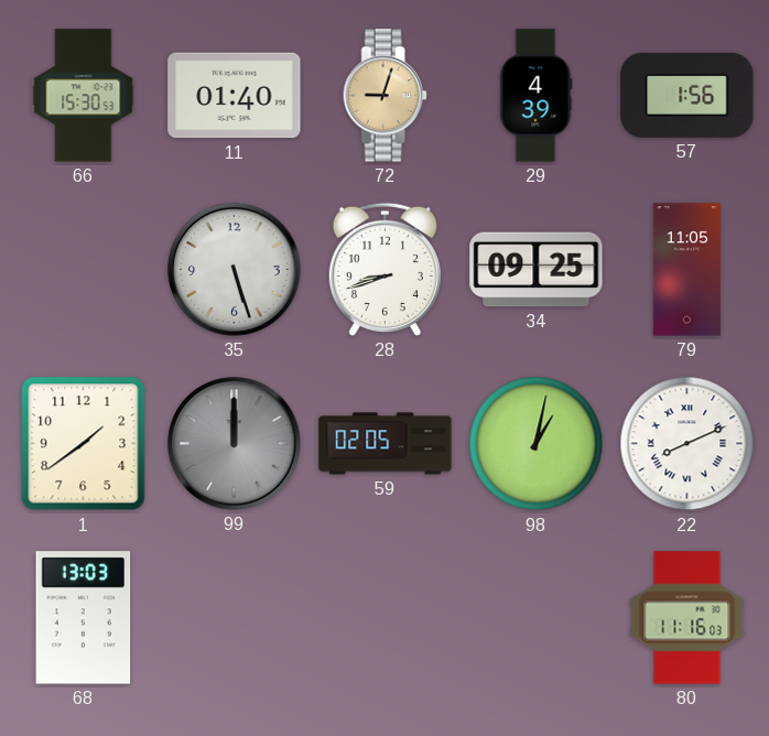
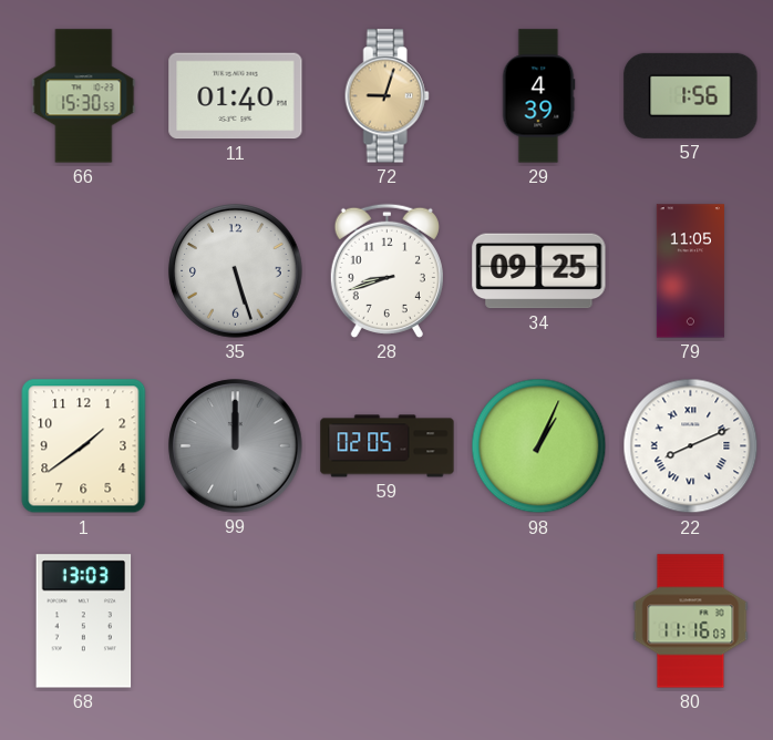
98: 1:02 -> 1:04 (539, 446)
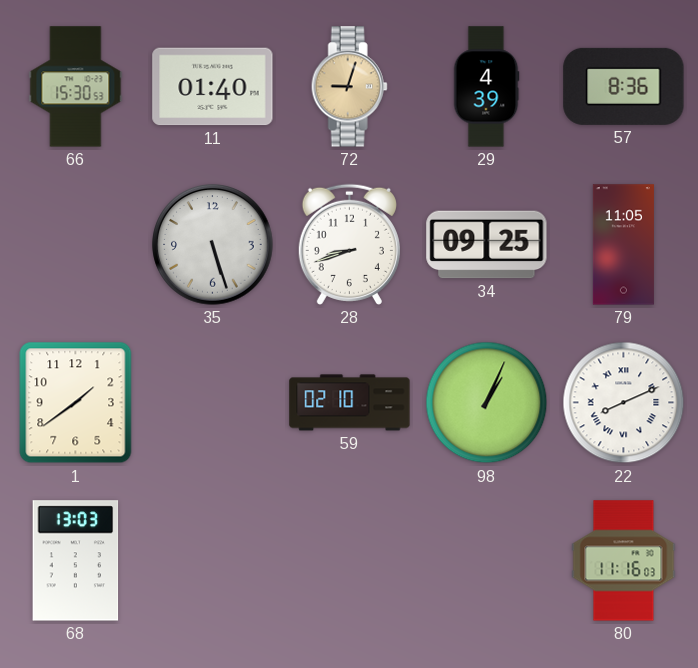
57: 1:56 -> 8:36 (624, 86)
99: 12:00 -> none (236, 446)
59: 02:05 -> 02:10 (350, 403)
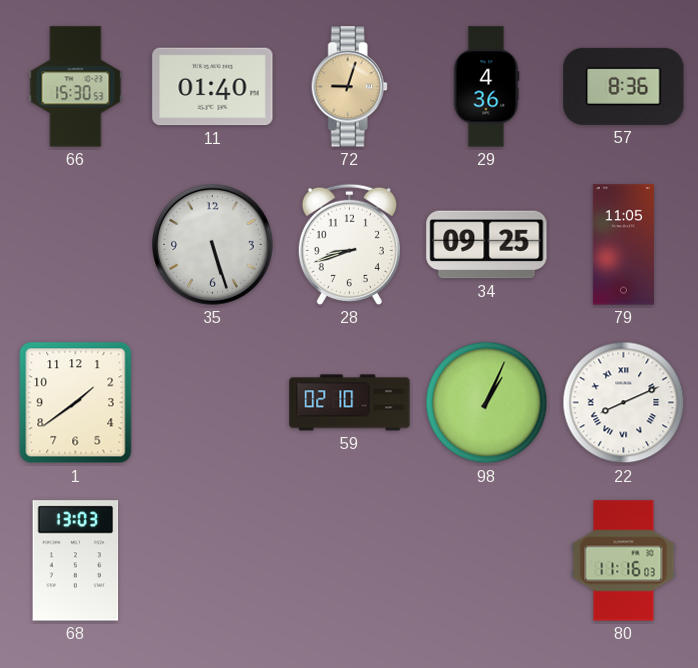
29: 4:39 -> 4:36 (486, 87)
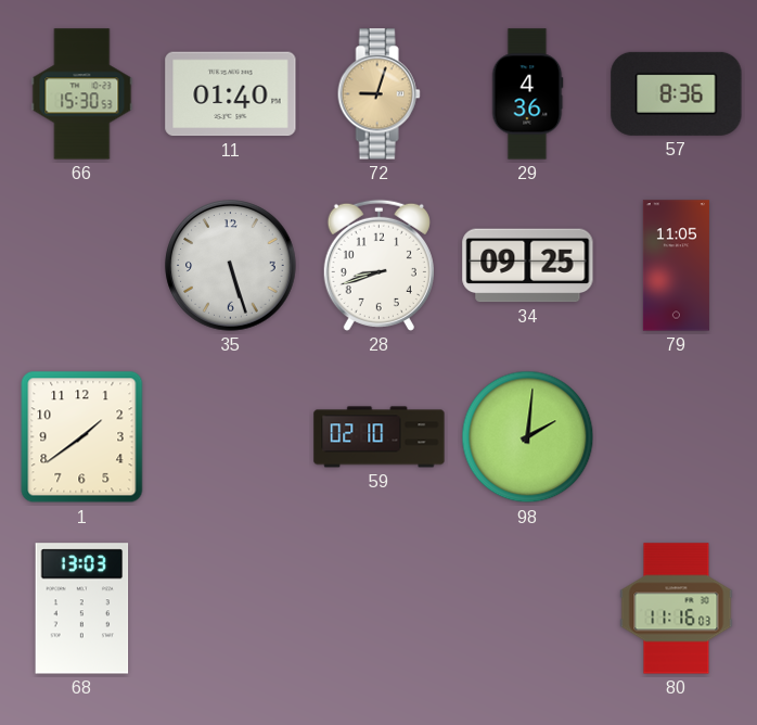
98: 1:04 -> 2:01 (528, 437)
22: 8:11 -> none (624, 403)
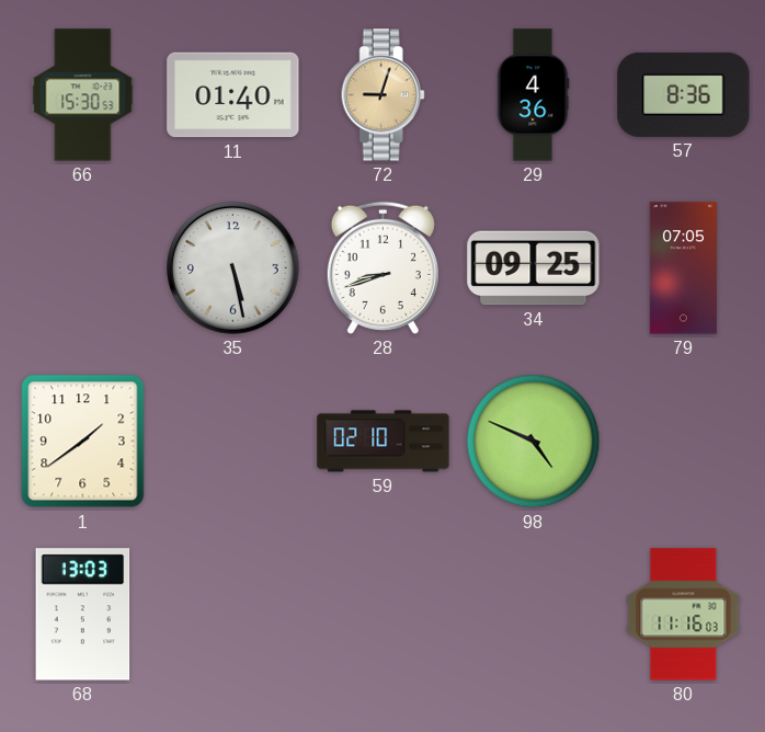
35: 5:27 -> 5:28 (233, 268)
79: 11:05 -> 07:05 (683, 268)
98: 2:01 -> 4:49 (534, 442)
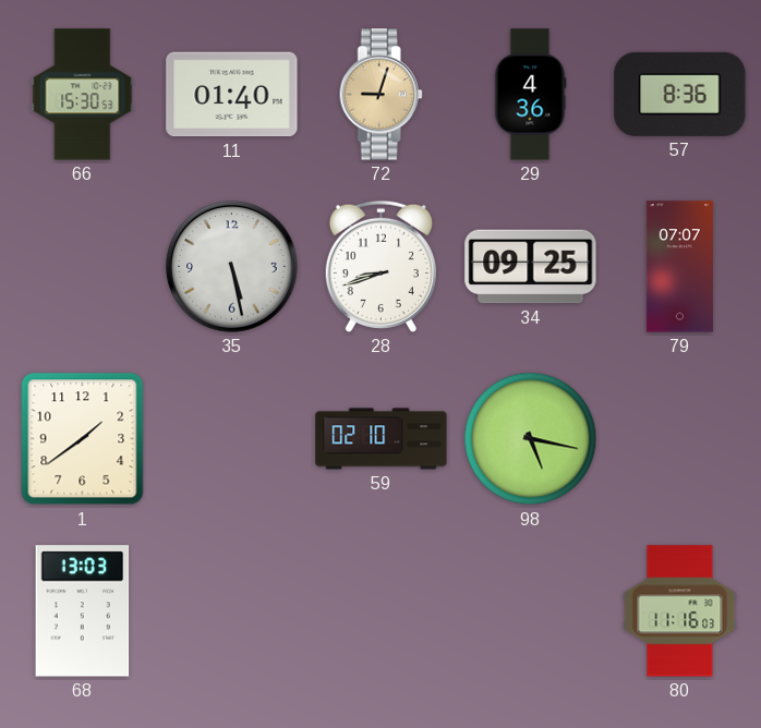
79: 07:05 -> 07:07 (679, 267)
98: 4:49 -> 5:17 (531, 439)
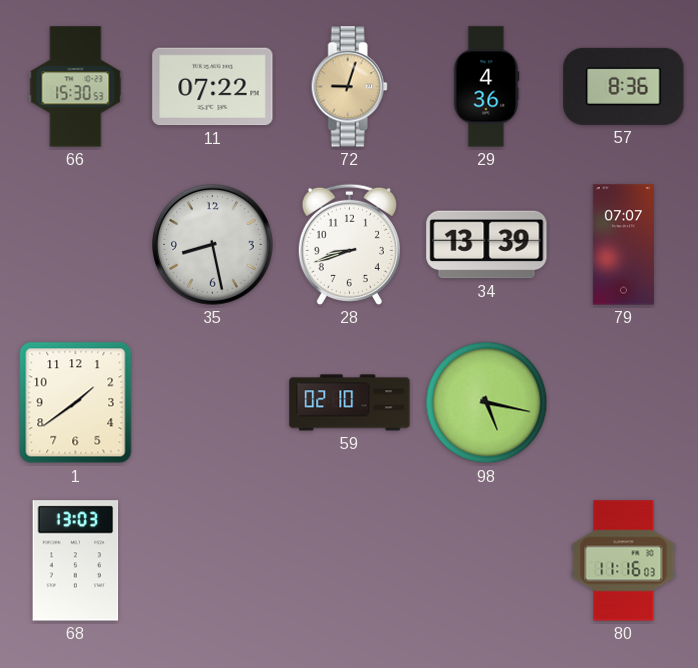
11: 01:40 -> 07:22 (213, 87)
35: 5:28 -> 8:28 (213, 245)
34: 09:25 -> 13:39 (487, 245)
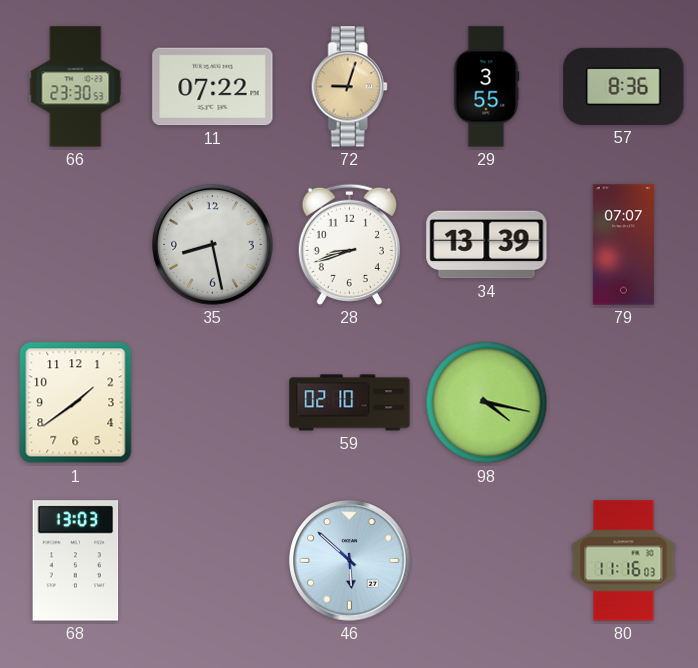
66: 15:30 -> 23:30 (76, 87)
29: 4:36 -> 3:55 (486, 87)
98: 5:17 -> 4:17 (487, 403)
46: none -> 5:52 (350, 561)
